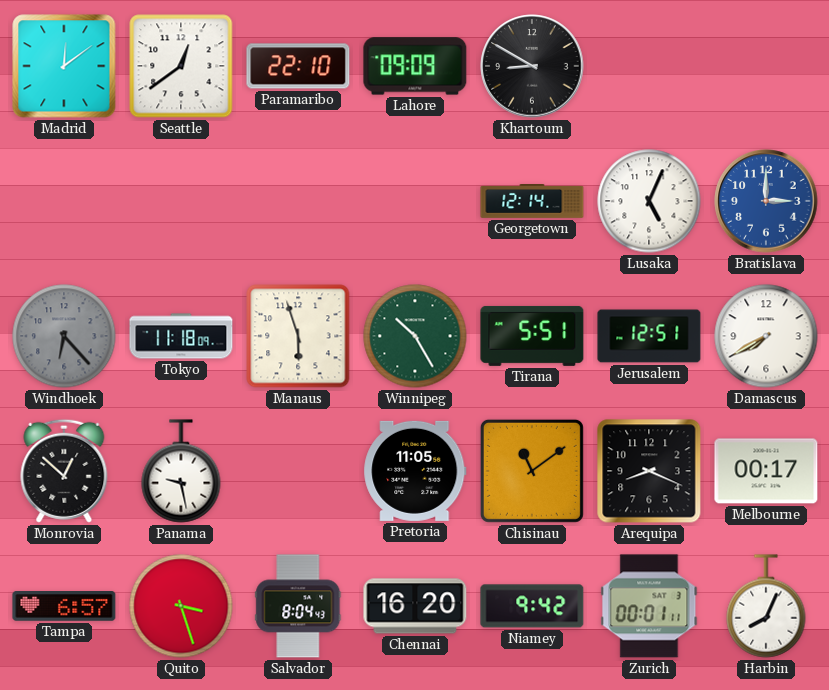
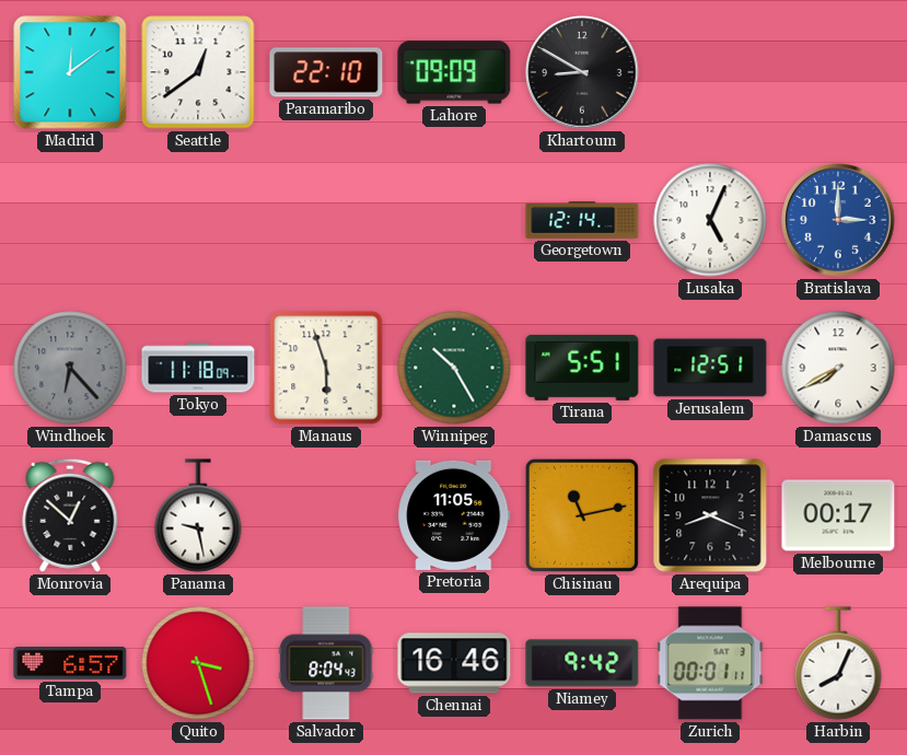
Chisinau: 11:09 -> 11:13 (582, 515)
Chennai: 16:20 -> 16:46 (454, 663)
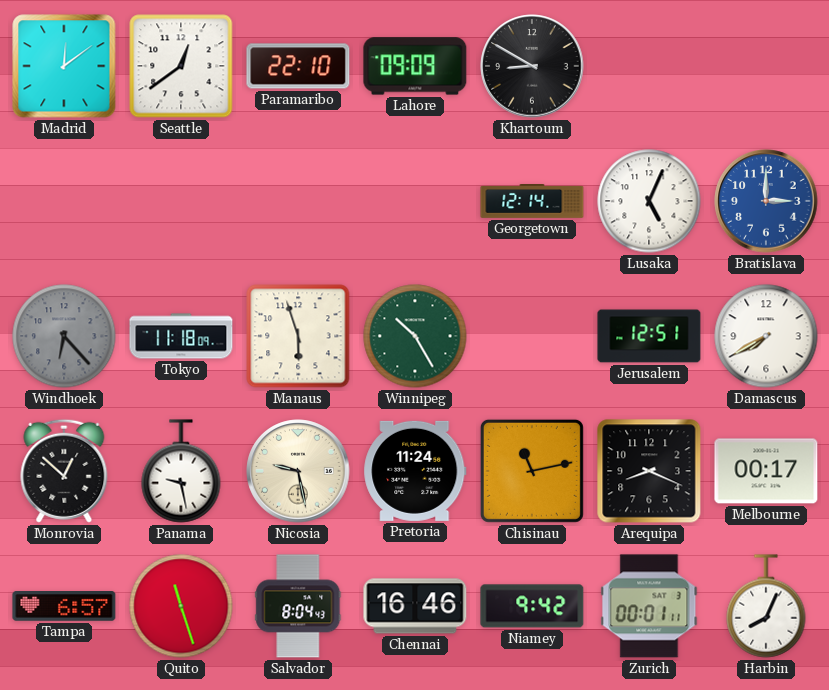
Tirana: 5:51 -> none (582, 368)
Nicosia: none -> 9:28 (298, 471)
Pretoria: 11:05 -> 11:24 (415, 471)
Quito: 3:27 -> 11:27 (181, 606)
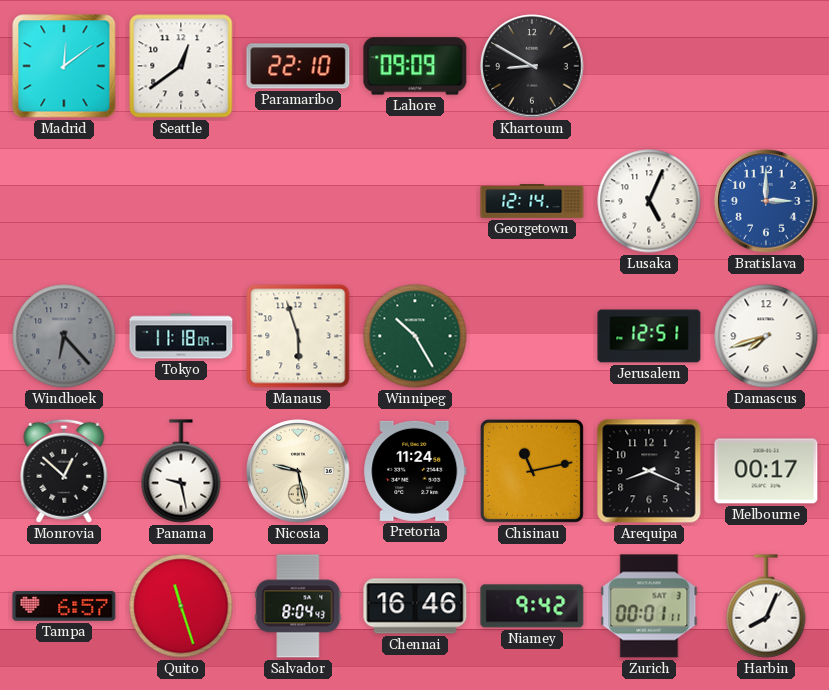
Damascus: 7:40 -> 7:42 (766, 336)
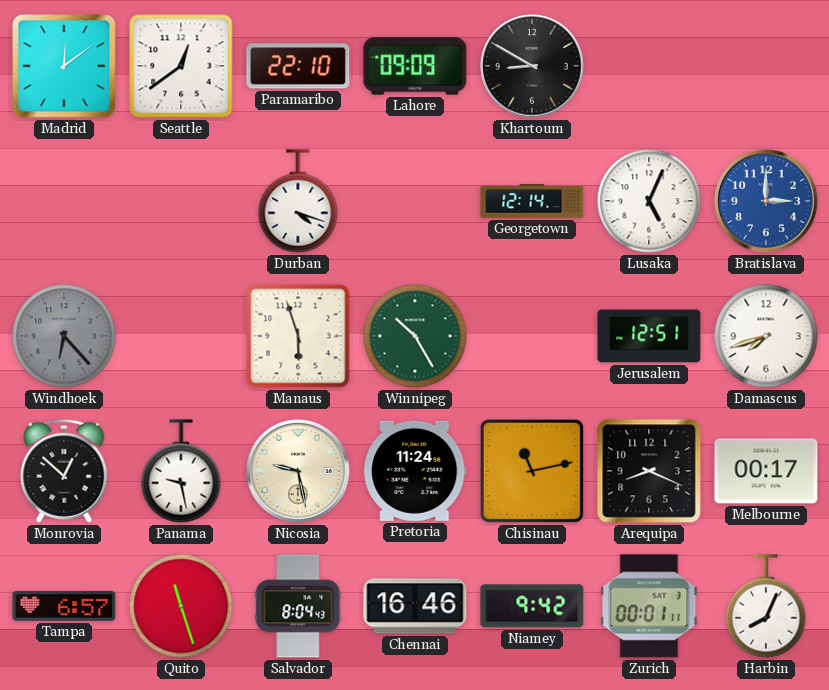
Durban: none -> 4:18 (298, 201)
Tokyo: 11:18 -> none (181, 336)
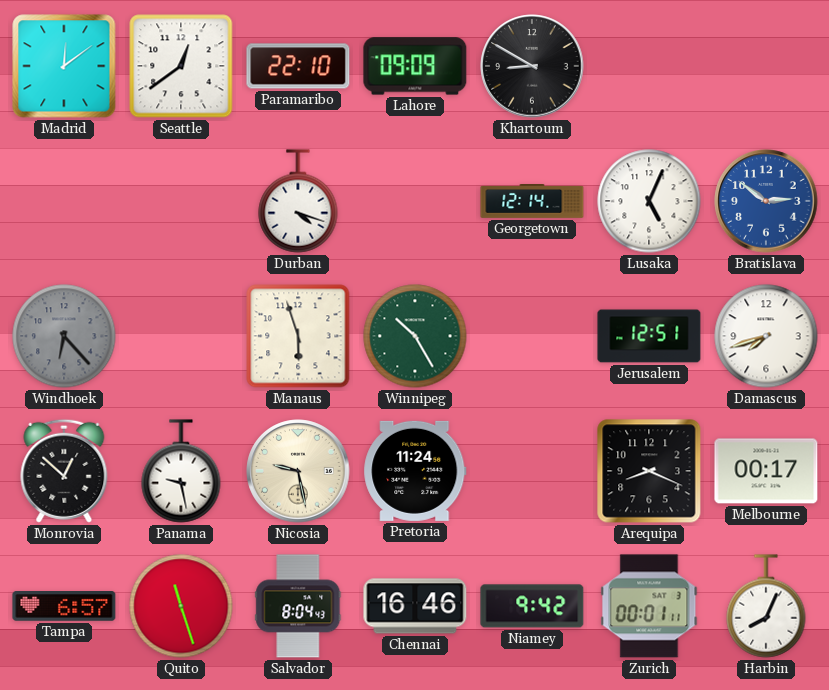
Bratislava: 3:00 -> 2:51 (766, 201)
Chisinau: 11:13 -> none (532, 471)
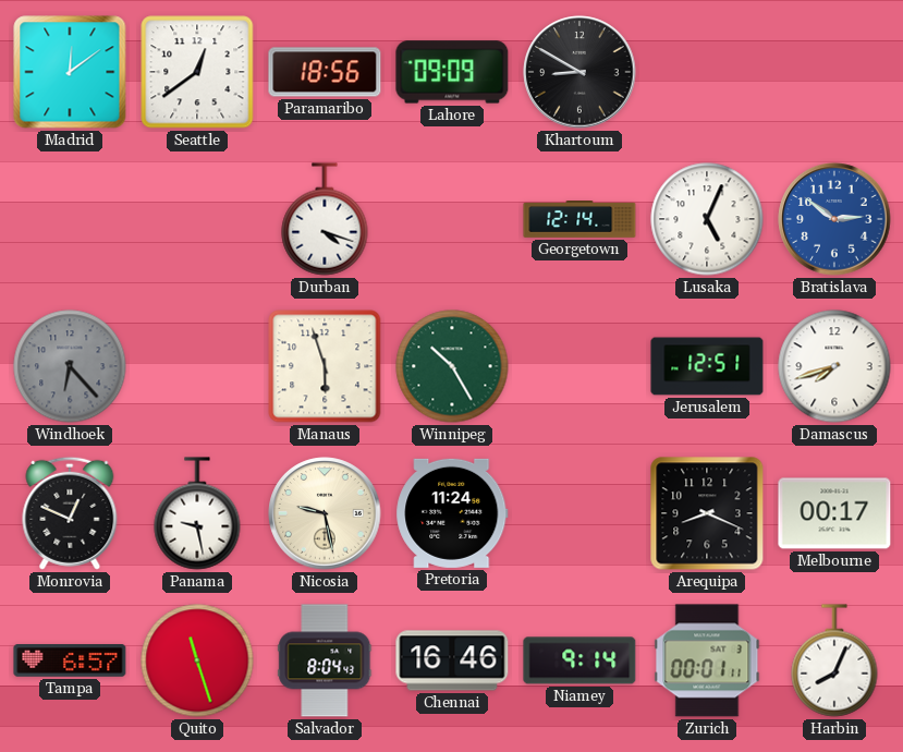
Paramaribo: 22:10 -> 18:56 (325, 72)
Monrovia: 12:52 -> 12:49 (70, 513)
Niamey: 9:42 -> 9:14 (579, 660)
